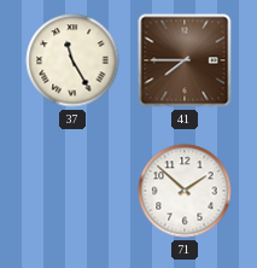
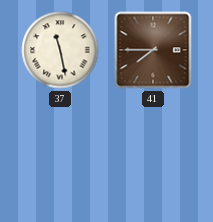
37: 11:25 -> 11:28 (60, 50)
71: 1:52 -> none (185, 191)
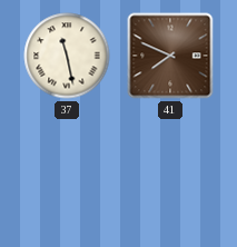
41: 7:45 -> 7:49 (170, 56)
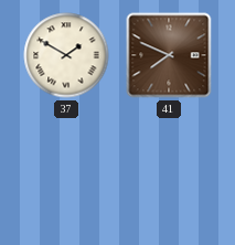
37: 11:28 -> 1:50 (66, 55)
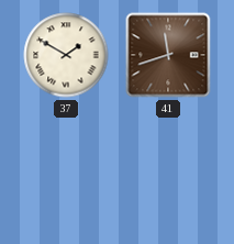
41: 7:49 -> 11:42 (168, 55)
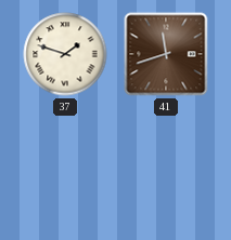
37: 1:50 -> 1:48 (65, 54)
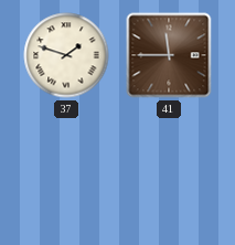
41: 11:42 -> 11:45 (169, 55)
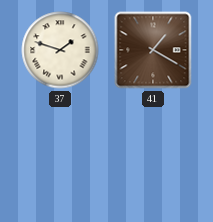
41: 11:45 -> 1:20 (153, 50)
